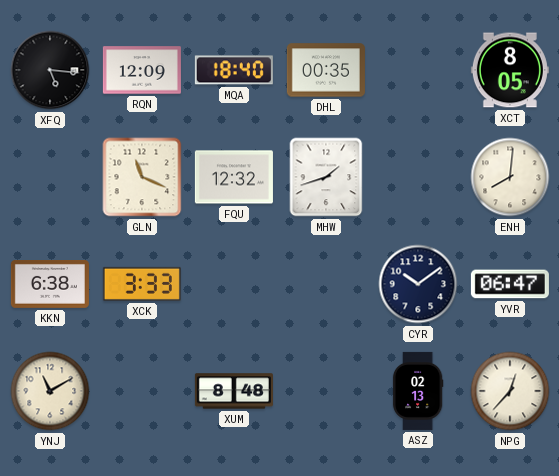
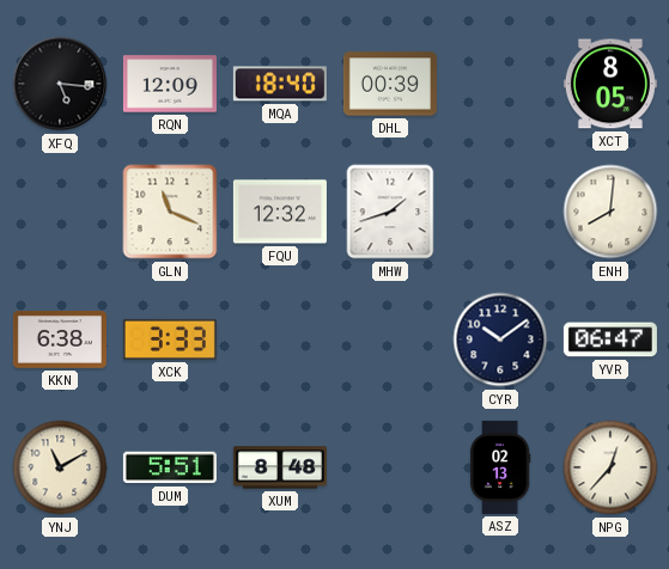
DHL: 00:35 -> 00:39 (390, 84)
DUM: none -> 5:51 (170, 467)
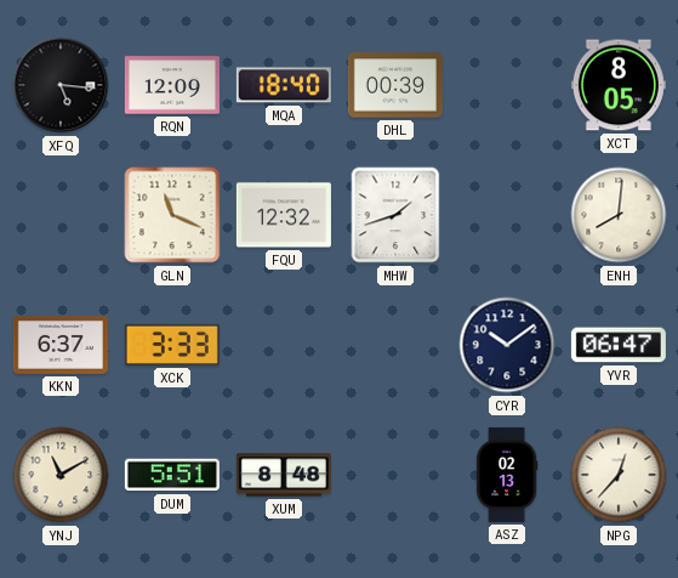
KKN: 6:38 -> 6:37 (61, 346)
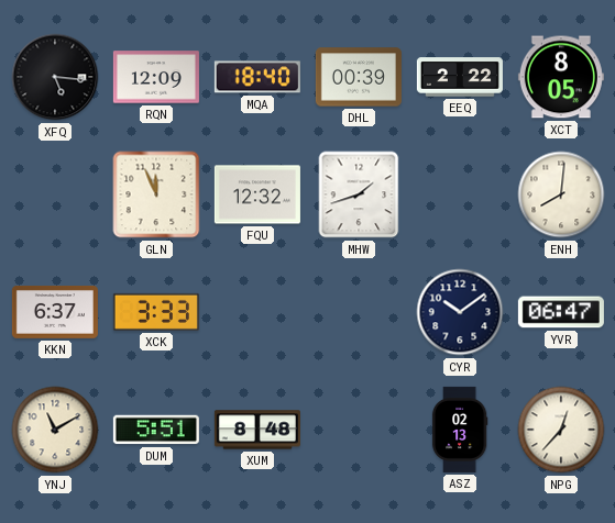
EEQ: none -> 2:22 (460, 77)
GLN: 11:19 -> 11:56 (156, 194)
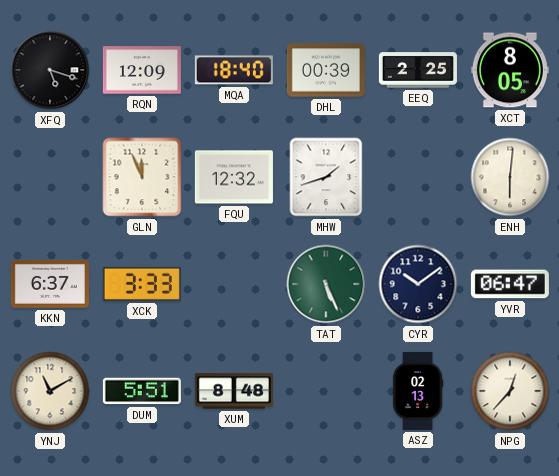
XFQ: 5:16 -> 5:18 (50, 70)
EEQ: 2:22 -> 2:25 (418, 70)
ENH: 8:01 -> 6:01 (510, 177)
TAT: none -> 5:26 (326, 284)
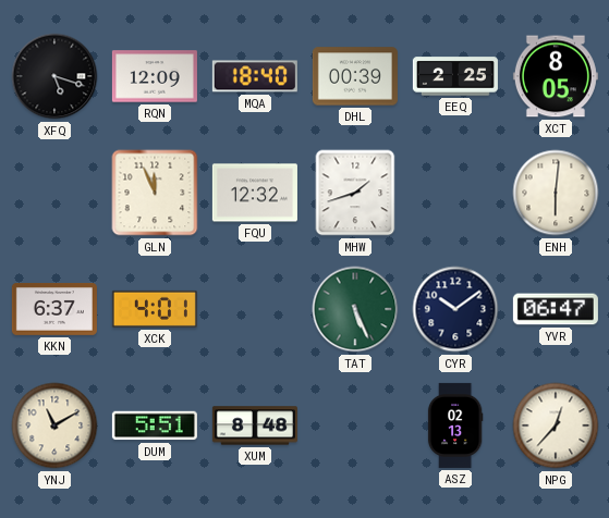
XCK: 3:33 -> 4:01 (155, 309)
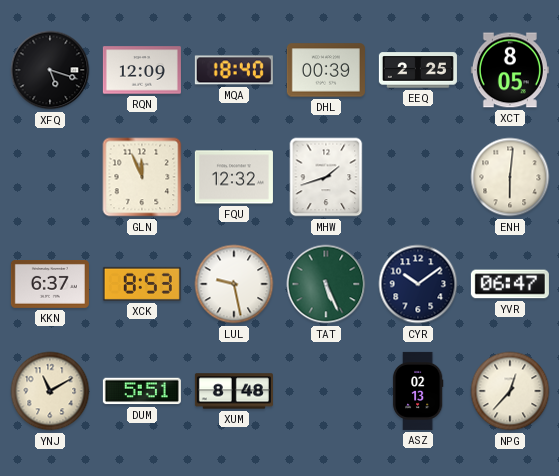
XCK: 4:01 -> 8:53 (142, 284)
LUL: none -> 9:28 (234, 284)
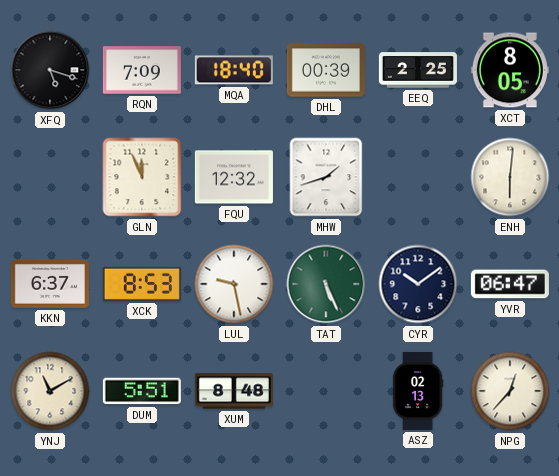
RQN: 12:09 -> 7:09 (142, 70)
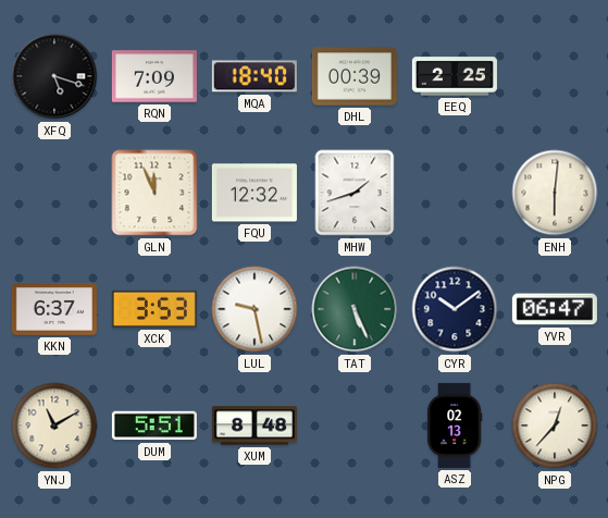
XCT: 8:05 -> none (510, 70)
XCK: 8:53 -> 3:53 (154, 309)
